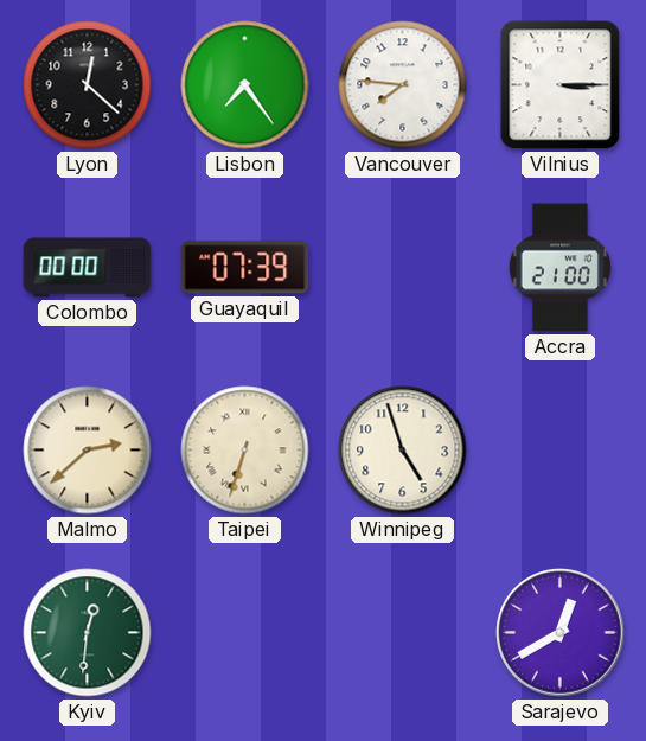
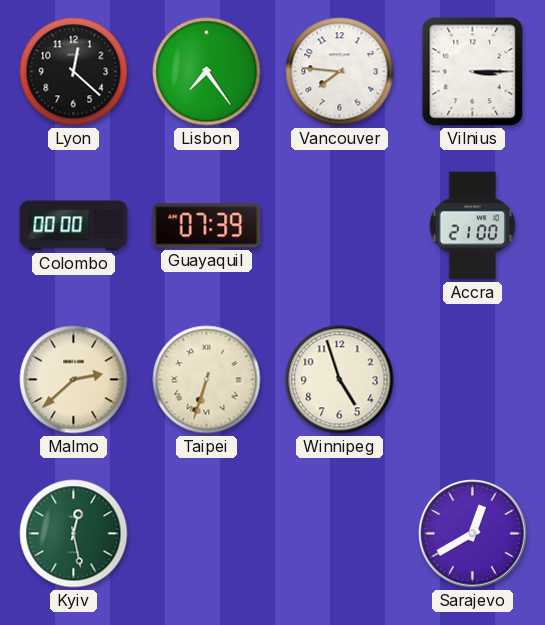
Kyiv: 12:31 -> 12:28 (74, 534)
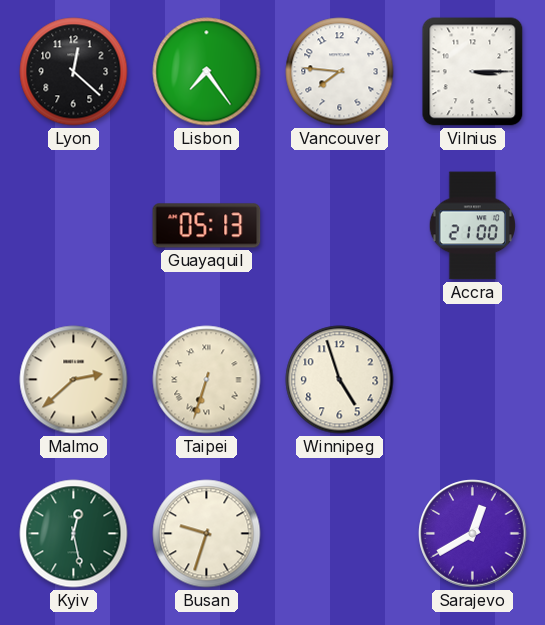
Colombo: 00:00 -> none (74, 226)
Guayaquil: 07:39 -> 05:13 (207, 226)
Busan: none -> 9:33 (207, 534)
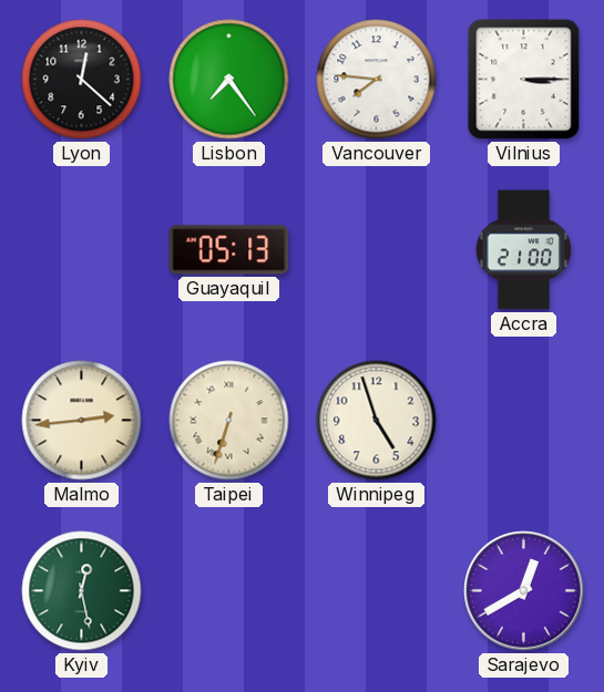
Malmo: 2:38 -> 2:44 (82, 421)
Busan: 9:33 -> none (207, 534)
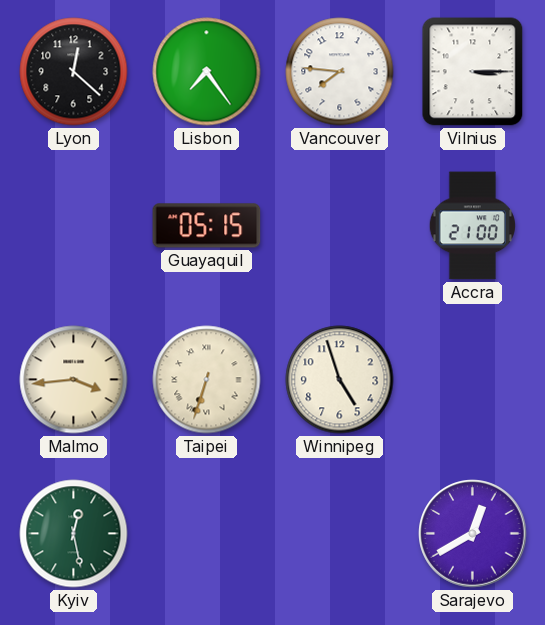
Guayaquil: 05:13 -> 05:15 (207, 226)
Malmo: 2:44 -> 3:44 (74, 380)
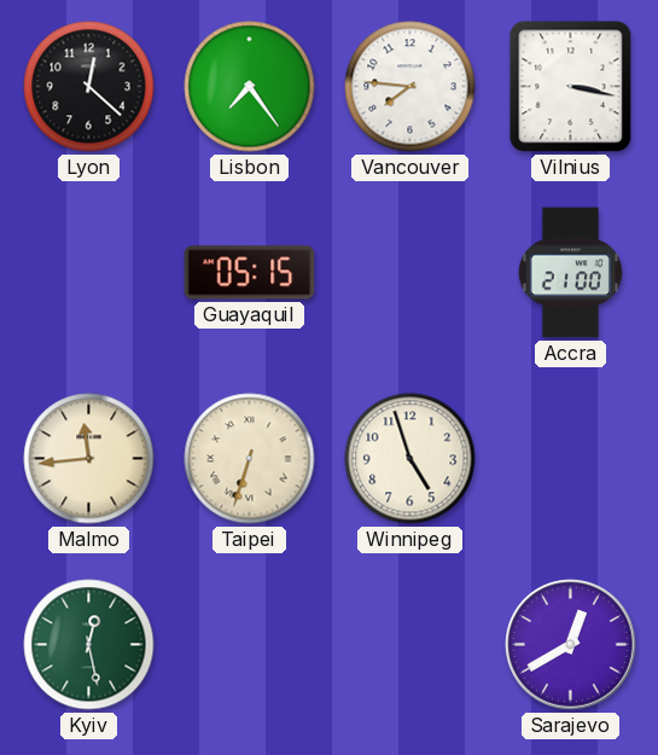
Vilnius: 3:15 -> 3:17 (571, 87)
Malmo: 3:44 -> 11:44 (89, 459)
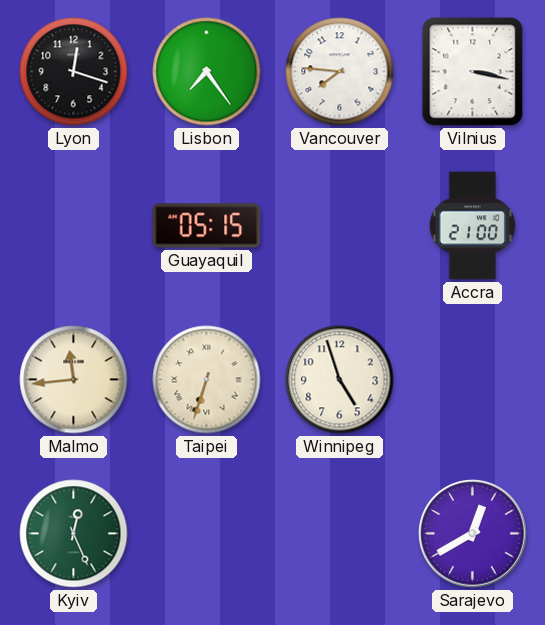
Lyon: 12:22 -> 12:18 (74, 72)
Kyiv: 12:28 -> 12:26 (74, 534)
